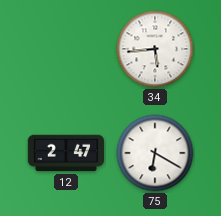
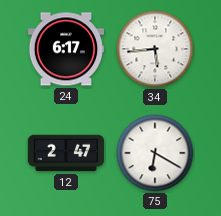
24: none -> 6:17 (65, 49)
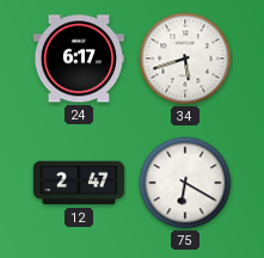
34: 5:44 -> 5:42 (185, 59)
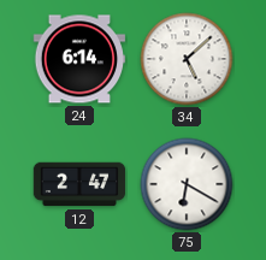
24: 6:17 -> 6:14 (78, 59)
34: 5:42 -> 5:08 (187, 59)
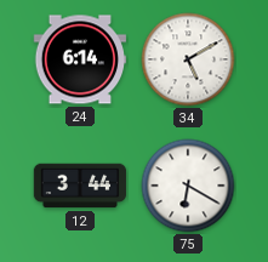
34: 5:08 -> 5:10 (188, 59)
12: 2:47 -> 3:44 (80, 186)
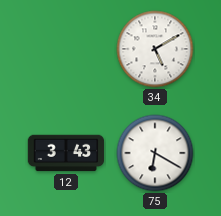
24: 6:14 -> none (79, 59)
12: 3:44 -> 3:43 (66, 153)
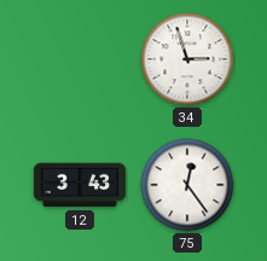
34: 5:10 -> 2:57 (187, 59)
75: 6:20 -> 12:24 (187, 185)
